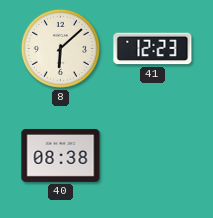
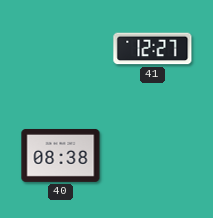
8: 6:08 -> none (60, 48)
41: 12:23 -> 12:27 (153, 49)
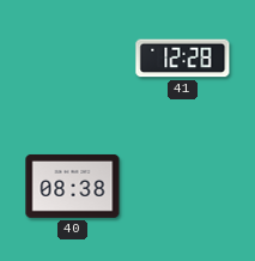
41: 12:27 -> 12:28 (183, 59)
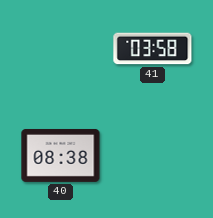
41: 12:28 -> 03:58 (153, 49)
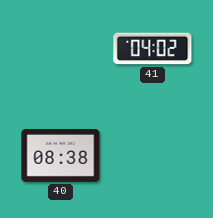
41: 03:58 -> 04:02 (153, 49)
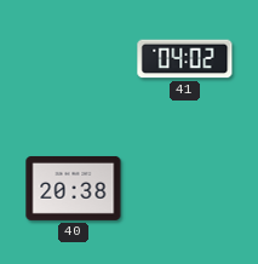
40: 08:38 -> 20:38 (74, 188)
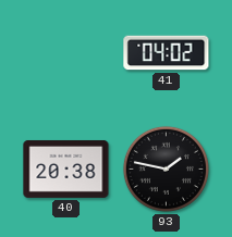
93: none -> 1:47 (166, 169)
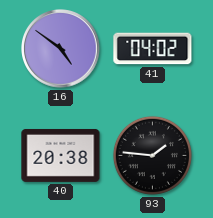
16: none -> 4:51 (61, 49)
93: 1:47 -> 1:46 (152, 155)
